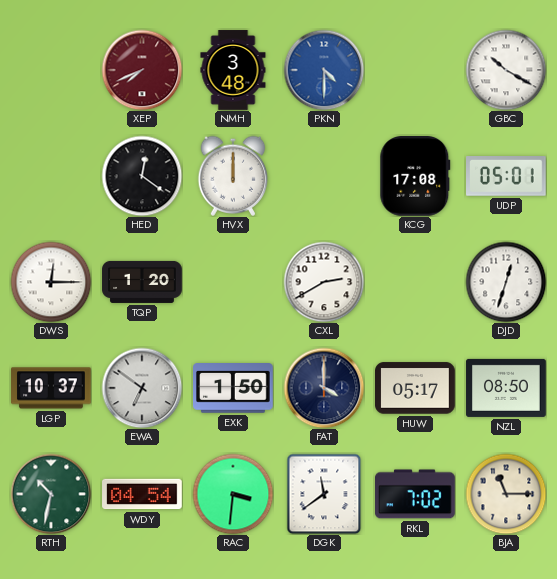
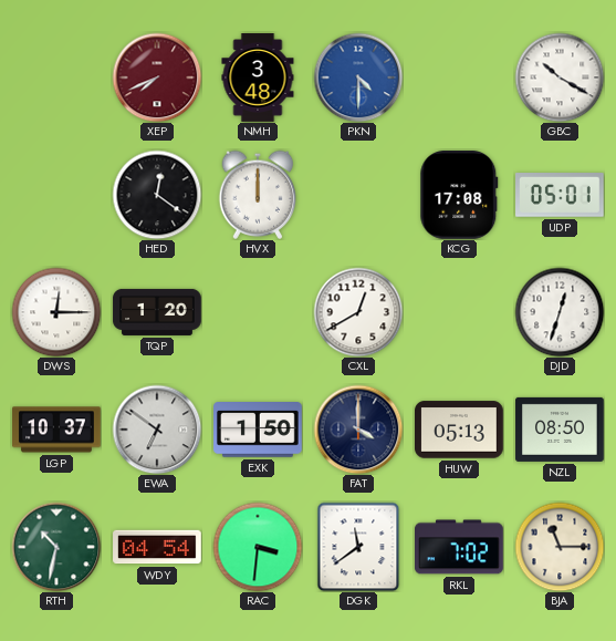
CXL: 2:40 -> 12:40 (358, 312)
HUW: 05:17 -> 05:13 (459, 430)
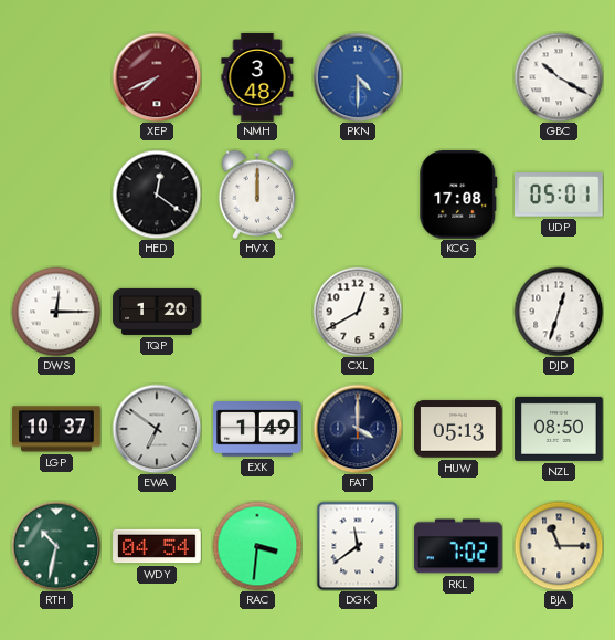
EXK: 1:50 -> 1:49 (258, 430)
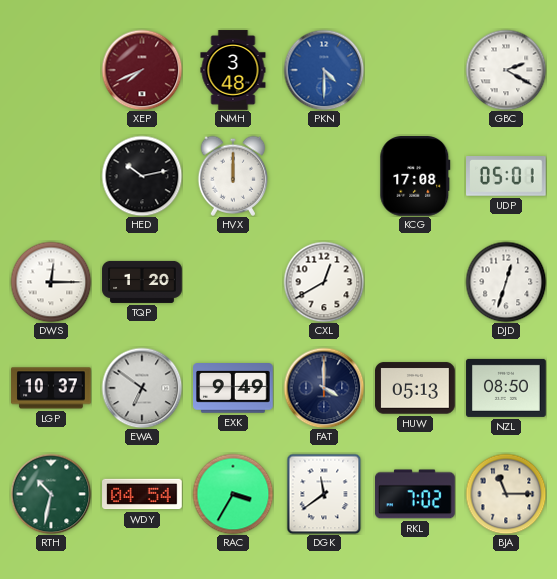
GBC: 10:20 -> 2:20 (506, 70)
HED: 12:21 -> 10:13 (142, 176)
EXK: 1:49 -> 9:49 (234, 389)
RAC: 3:31 -> 3:35 (233, 494)
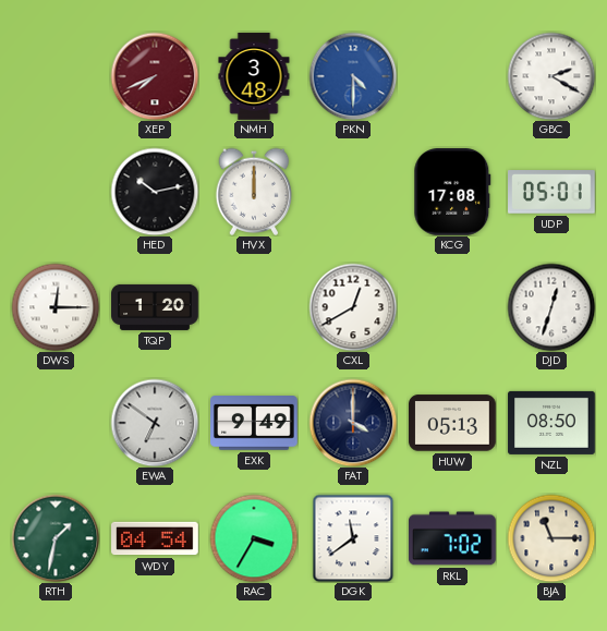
LGP: 10:37 -> none (51, 388)
RTH: 10:32 -> 1:32 (56, 538)
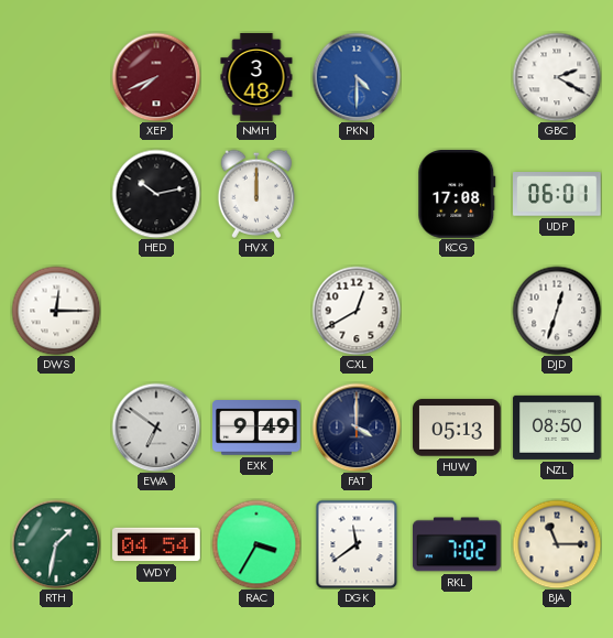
UDP: 05:01 -> 06:01 (558, 195)
TQP: 1:20 -> none (155, 307)
